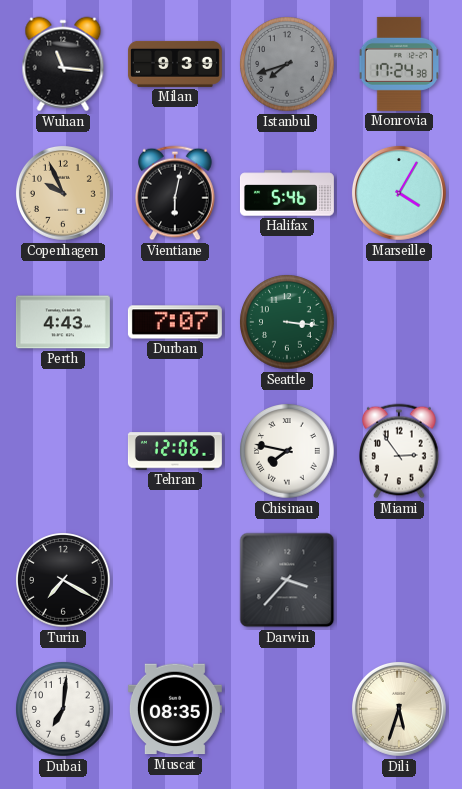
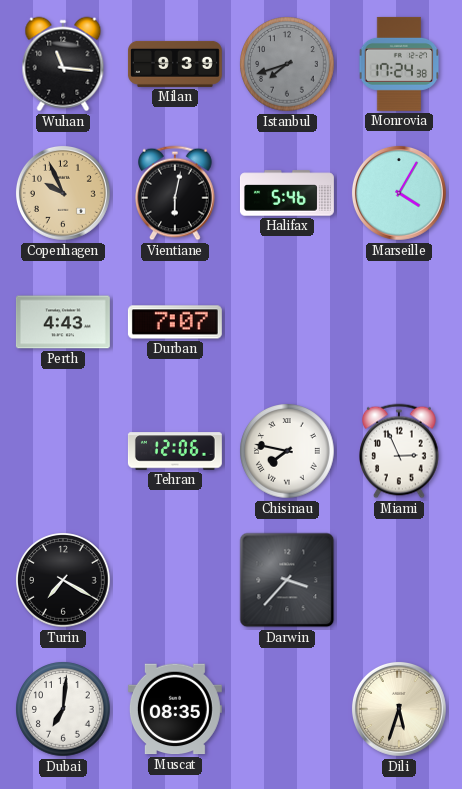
Seattle: 3:16 -> none (287, 322)
Miami: 2:54 -> 2:56 (399, 451)
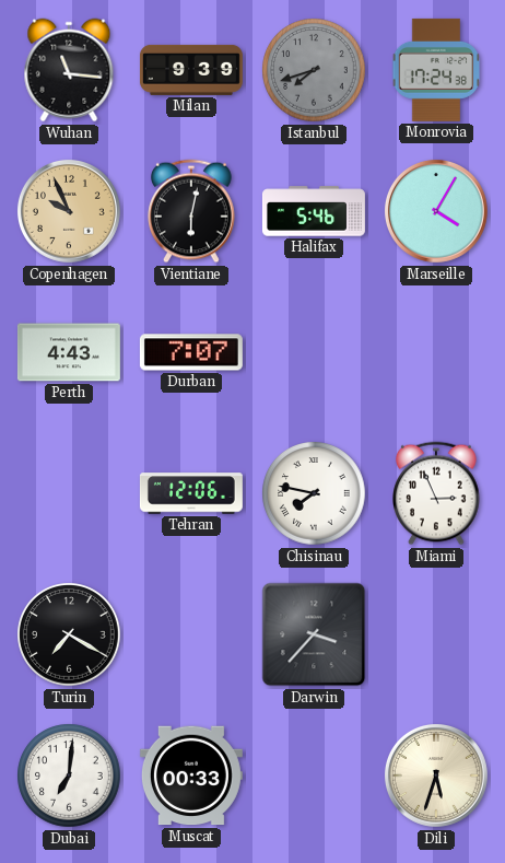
Muscat: 08:35 -> 00:33 (191, 775)
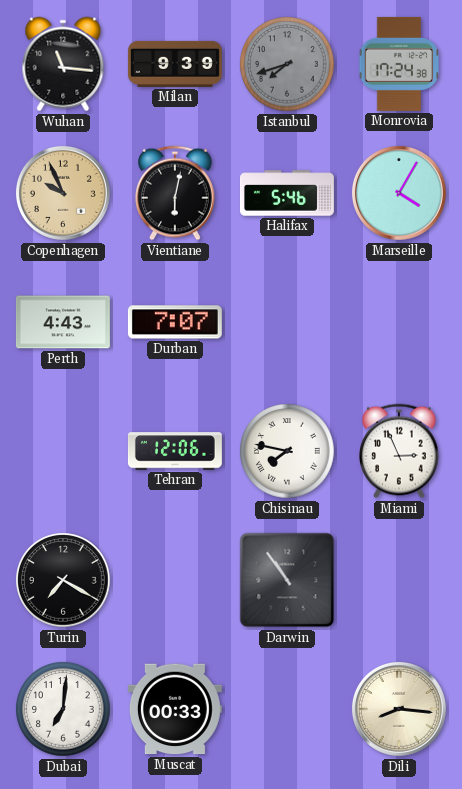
Darwin: 3:37 -> 10:54 (287, 580)
Dili: 5:33 -> 8:16 (399, 709)
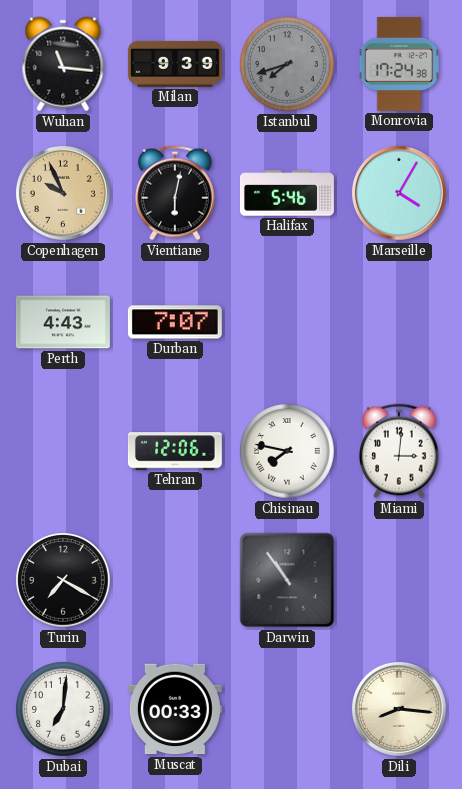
Miami: 2:56 -> 3:01 (399, 451)
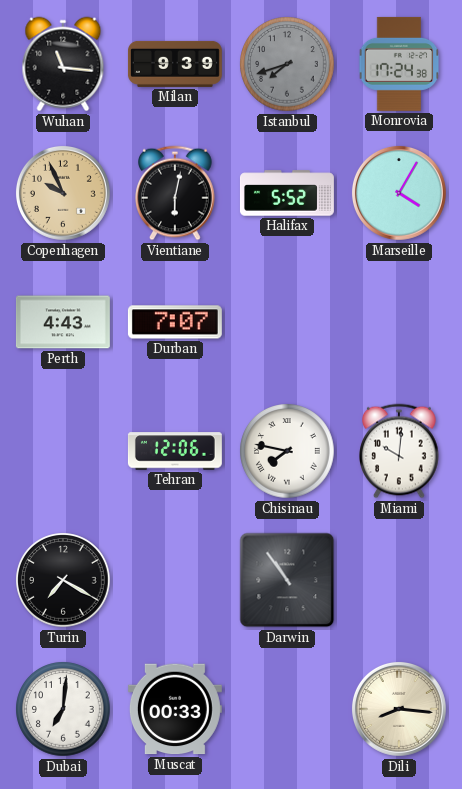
Halifax: 5:46 -> 5:52 (287, 193)
Miami: 3:01 -> 10:01 (399, 451)
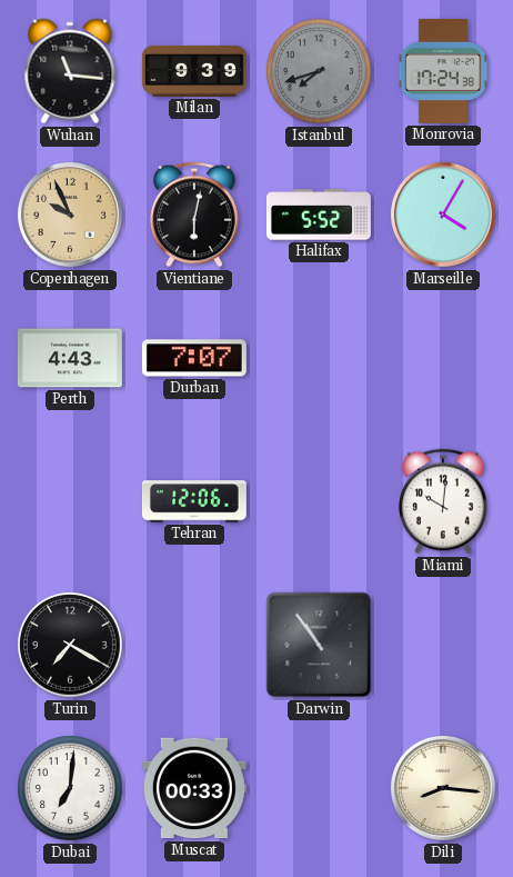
Chisinau: 7:47 -> none (287, 451)
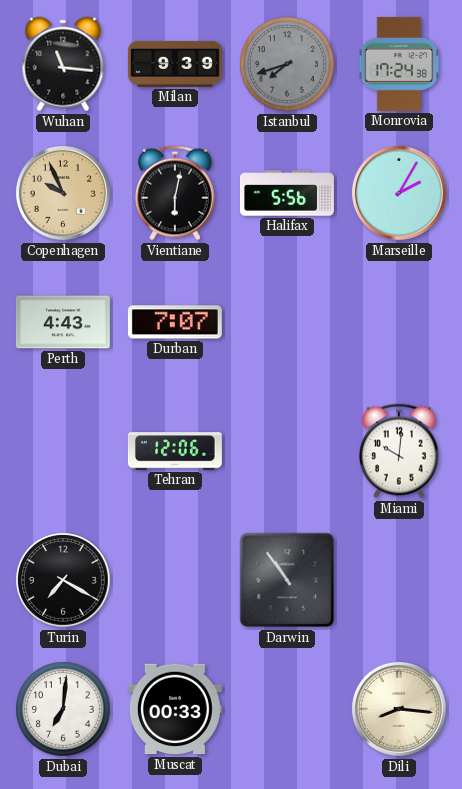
Halifax: 5:52 -> 5:56 (287, 193)
Marseille: 4:05 -> 2:05 (399, 193)
